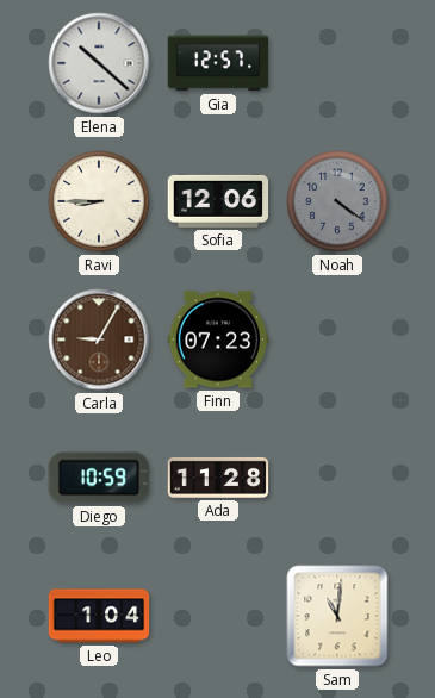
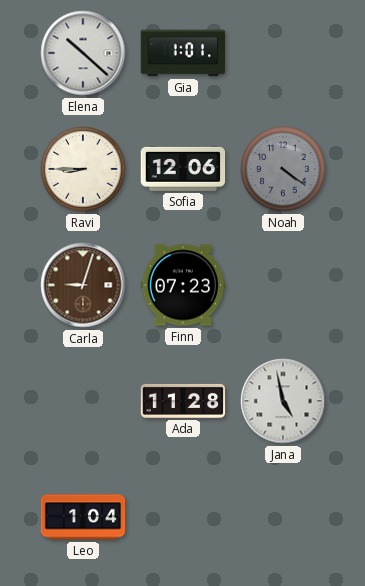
Gia: 12:57 -> 1:01 (183, 53)
Carla: 9:05 -> 9:03 (83, 285)
Diego: 10:59 -> none (99, 478)
Jana: none -> 4:58 (283, 401)
Sam: 11:01 -> none (337, 616)
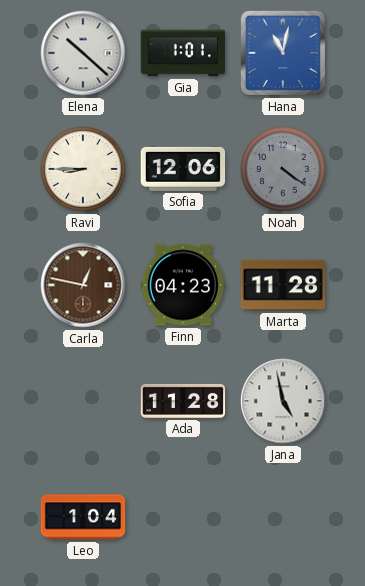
Hana: none -> 11:02 (283, 53)
Carla: 9:03 -> 12:47 (83, 285)
Finn: 07:23 -> 04:23 (183, 285)
Marta: none -> 11:28 (283, 285)
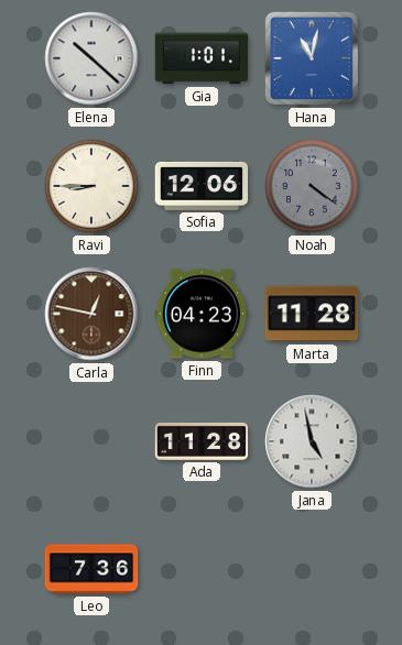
Leo: 1:04 -> 7:36 (91, 569)
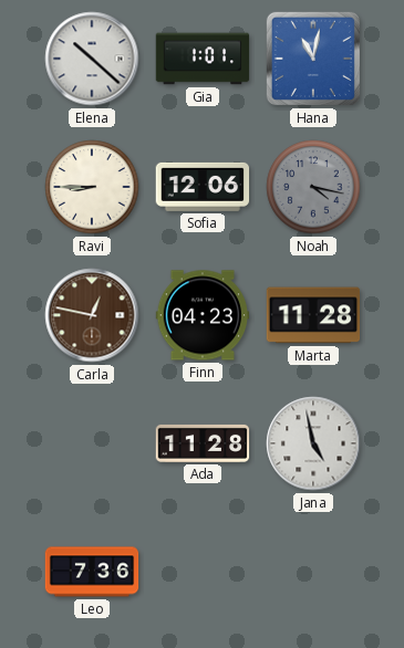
Noah: 4:21 -> 4:17 (313, 187)
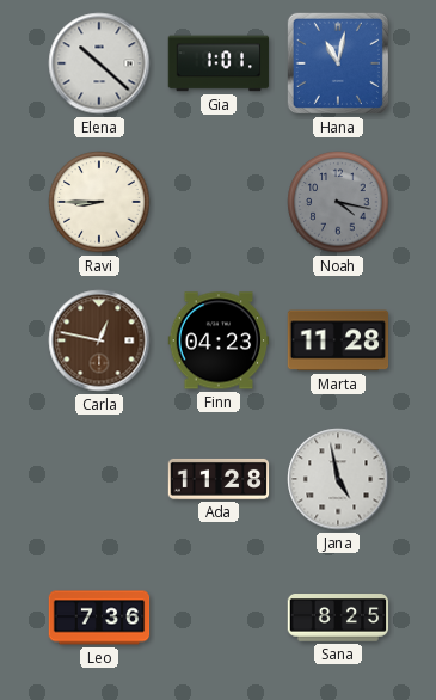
Sofia: 12:06 -> none (203, 187)
Sana: none -> 8:25 (338, 619)
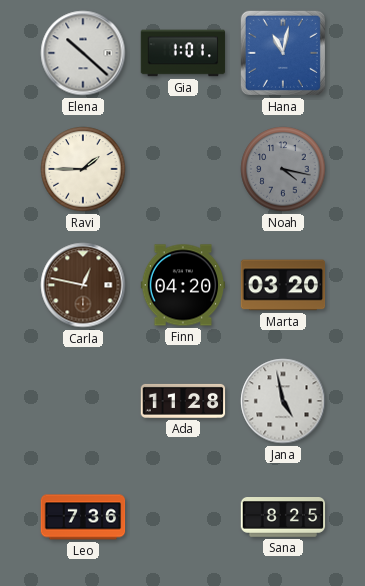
Ravi: 8:45 -> 1:45 (83, 169)
Finn: 04:23 -> 04:20 (183, 285)
Marta: 11:28 -> 03:20 (283, 285)
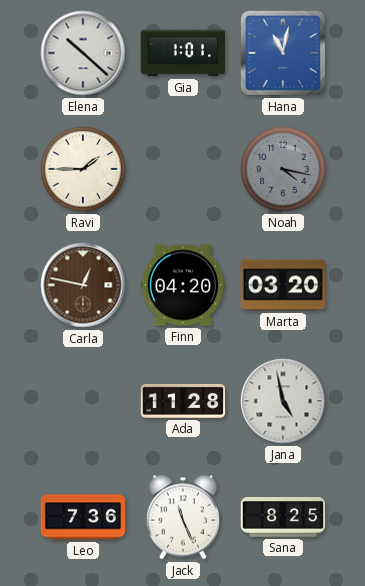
Jack: none -> 11:26 (182, 517)
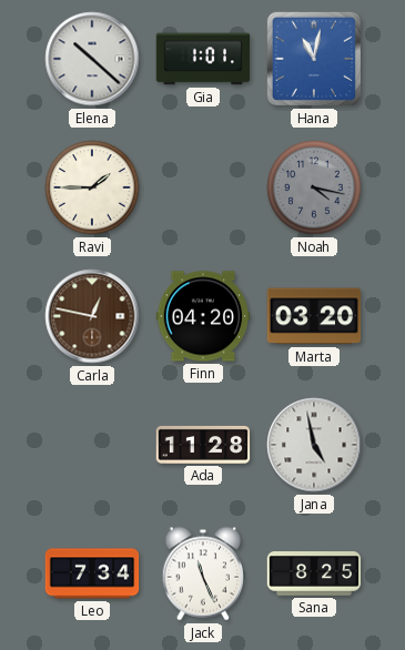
Leo: 7:36 -> 7:34 (92, 573)
